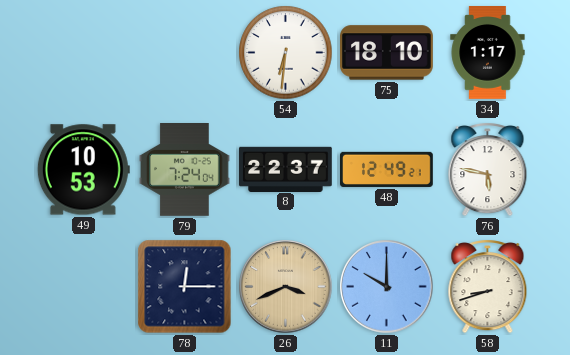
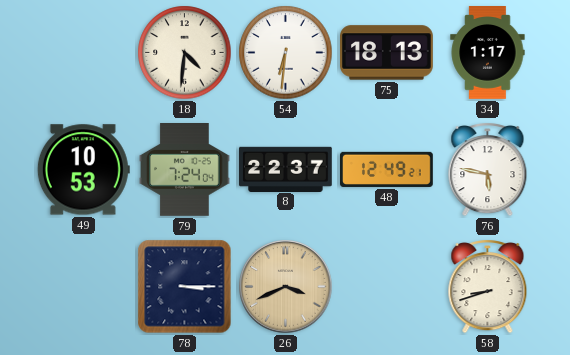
18: none -> 4:31 (185, 53)
75: 18:10 -> 18:13 (387, 53)
78: 12:15 -> 3:15 (185, 287)
11: 10:00 -> none (387, 287)
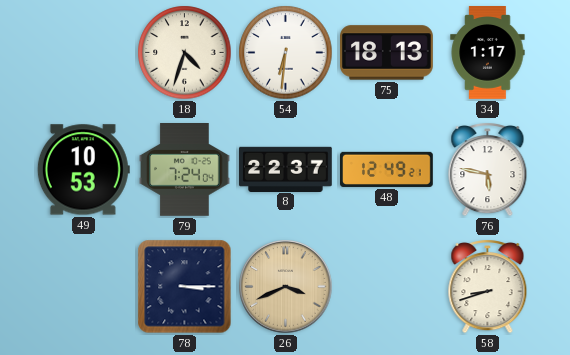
18: 4:31 -> 4:33 (185, 53)
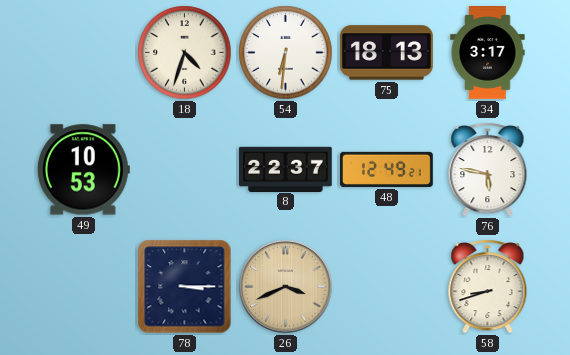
34: 1:17 -> 3:17 (488, 53)
79: 7:24 -> none (185, 170)
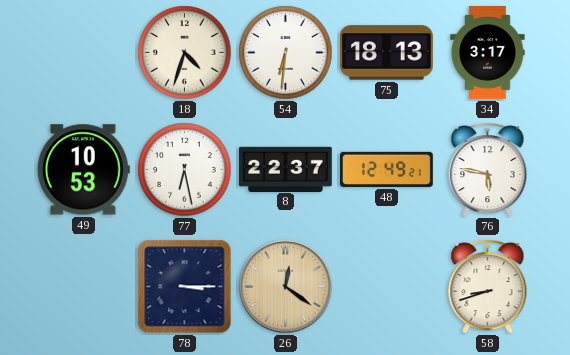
77: none -> 6:28 (185, 170)
26: 3:41 -> 12:21 (286, 287)
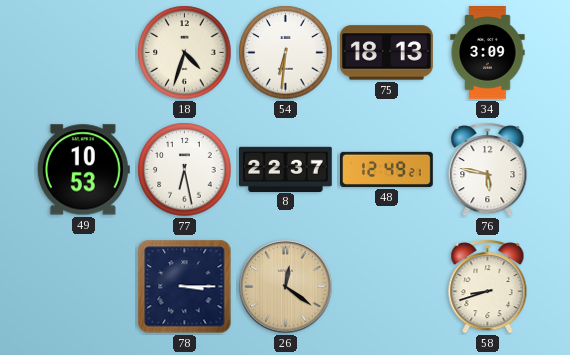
34: 3:17 -> 3:09 (488, 53)
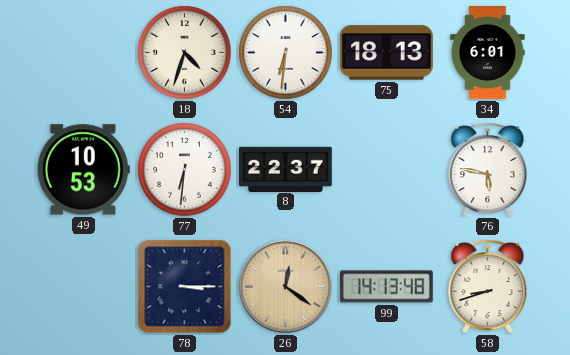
34: 3:09 -> 6:01 (488, 53)
77: 6:28 -> 6:31 (185, 170)
48: 12:49 -> none (387, 169)
99: none -> 14:13 (387, 287)
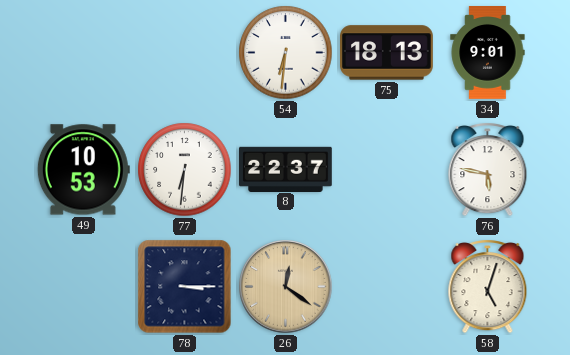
18: 4:33 -> none (185, 53)
34: 6:01 -> 9:01 (488, 53)
99: 14:13 -> none (387, 287)
58: 8:42 -> 5:03 (488, 287)
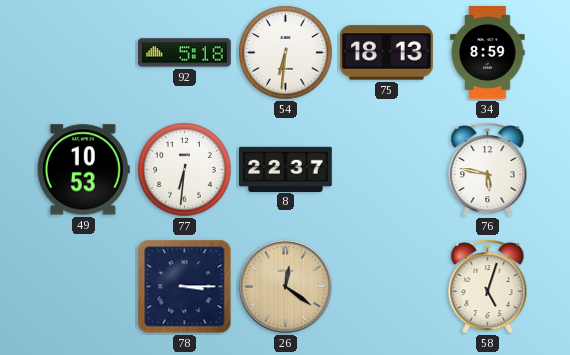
92: none -> 5:18 (185, 53)
34: 9:01 -> 8:59 (488, 53)
